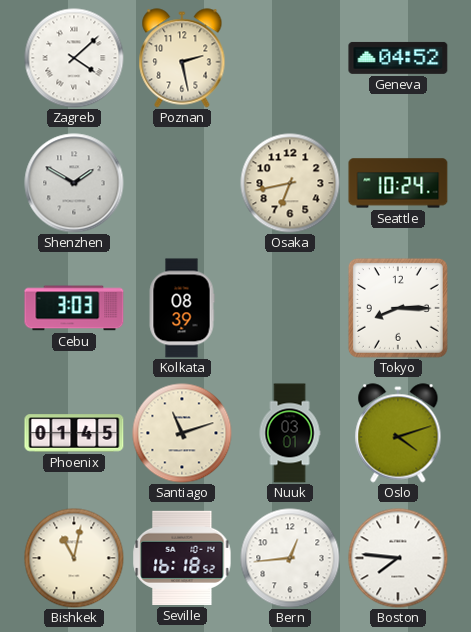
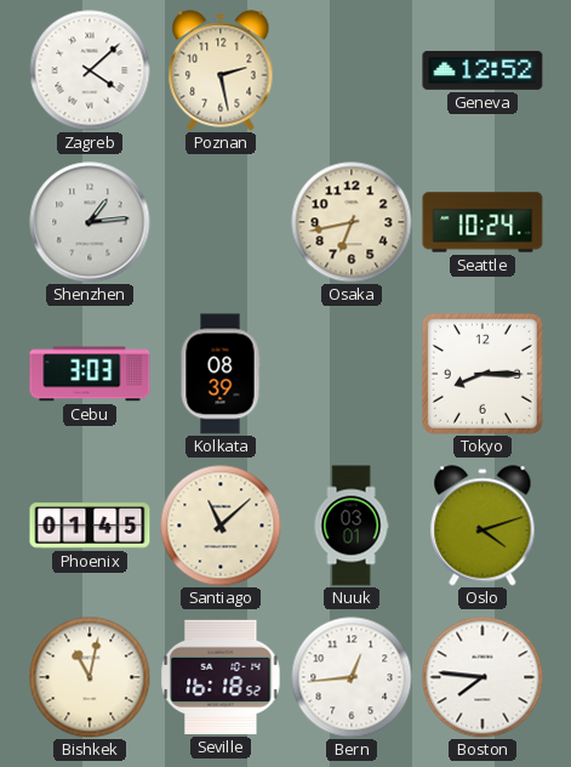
Geneva: 04:52 -> 12:52 (483, 70)
Shenzhen: 1:50 -> 1:14 (90, 222)
Santiago: 11:12 -> 11:08 (221, 525)
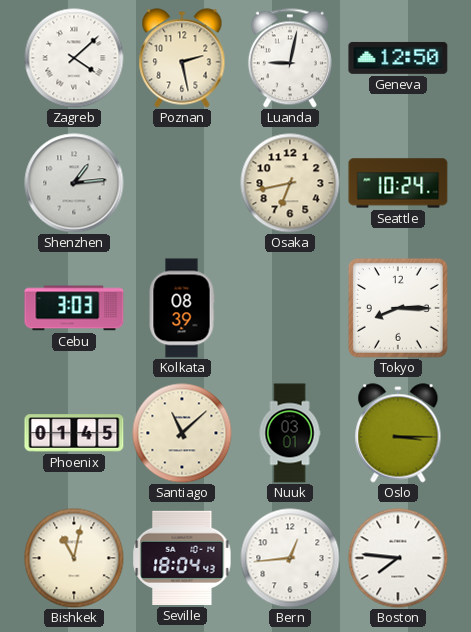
Luanda: none -> 9:02 (290, 58)
Geneva: 12:52 -> 12:50 (398, 58)
Oslo: 4:12 -> 3:15 (398, 433)
Seville: 16:18 -> 18:04 (182, 558)
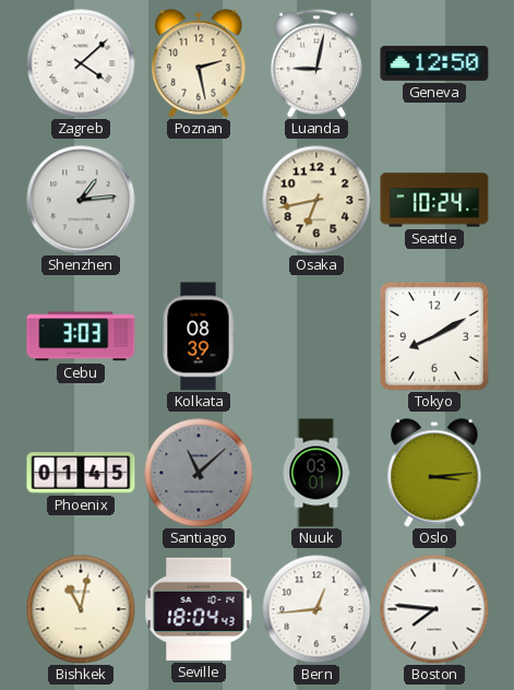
Tokyo: 8:15 -> 8:10 (434, 336)
Santiago dial: cream -> grey (199, 473)
Oslo: 3:15 -> 3:14 (434, 473)
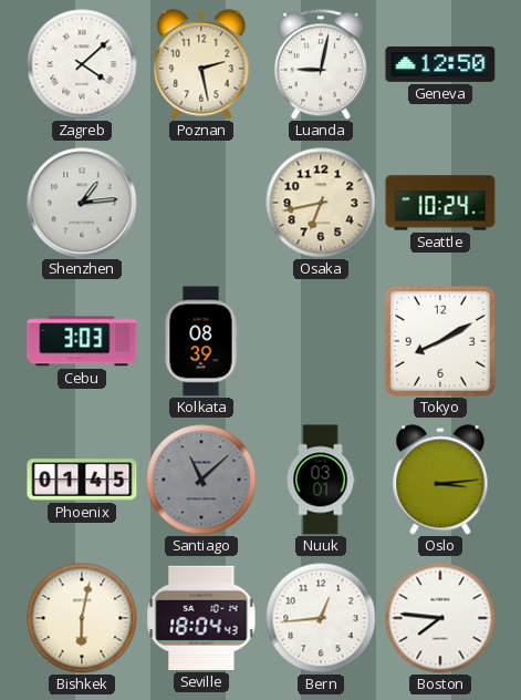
Bishkek: 11:02 -> 6:02 (82, 618)
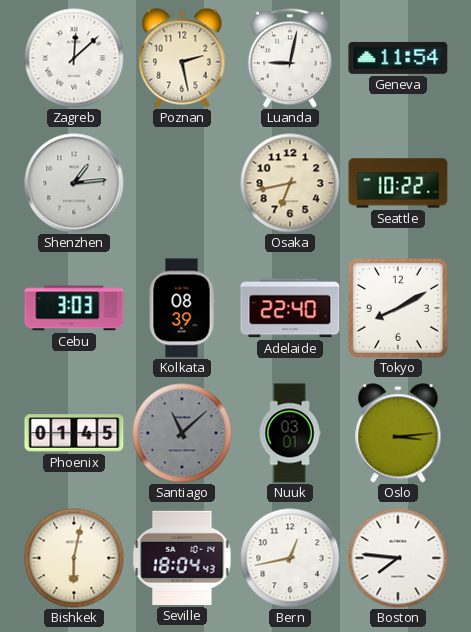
Zagreb: 4:08 -> 12:08 (74, 58)
Geneva: 12:50 -> 11:54 (398, 58)
Seattle: 10:24 -> 10:22 (398, 183)
Adelaide: none -> 22:40 (290, 308)
Bern: 12:44 -> 12:43 (290, 558)
